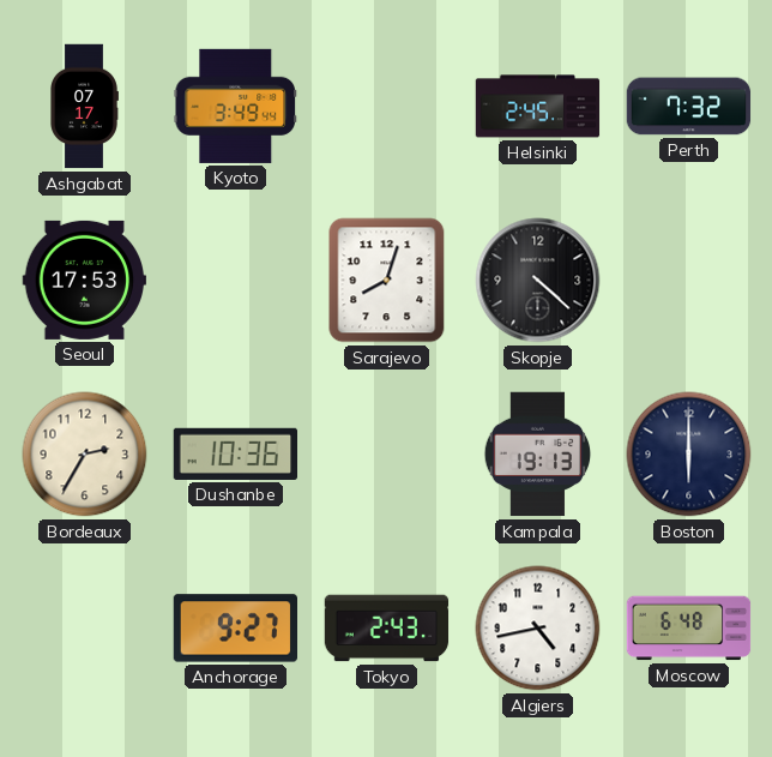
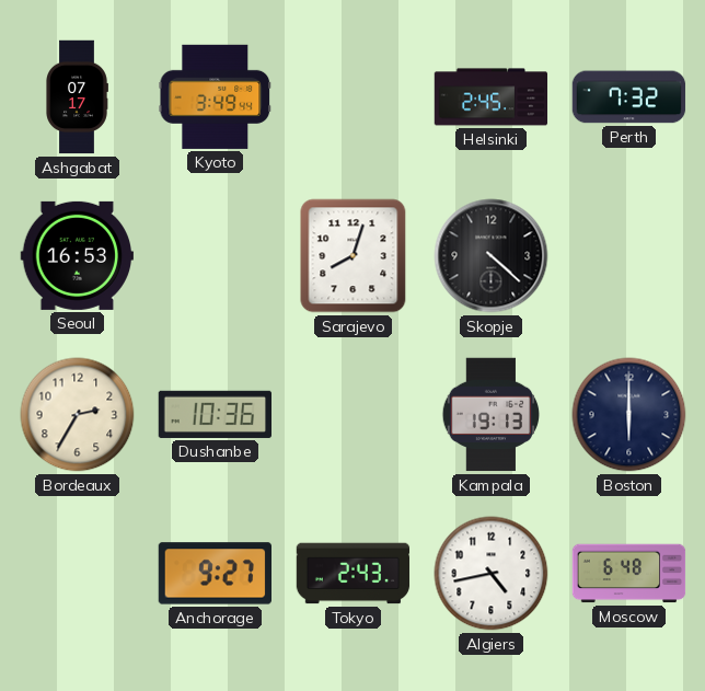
Seoul: 17:53 -> 16:53 (77, 255)
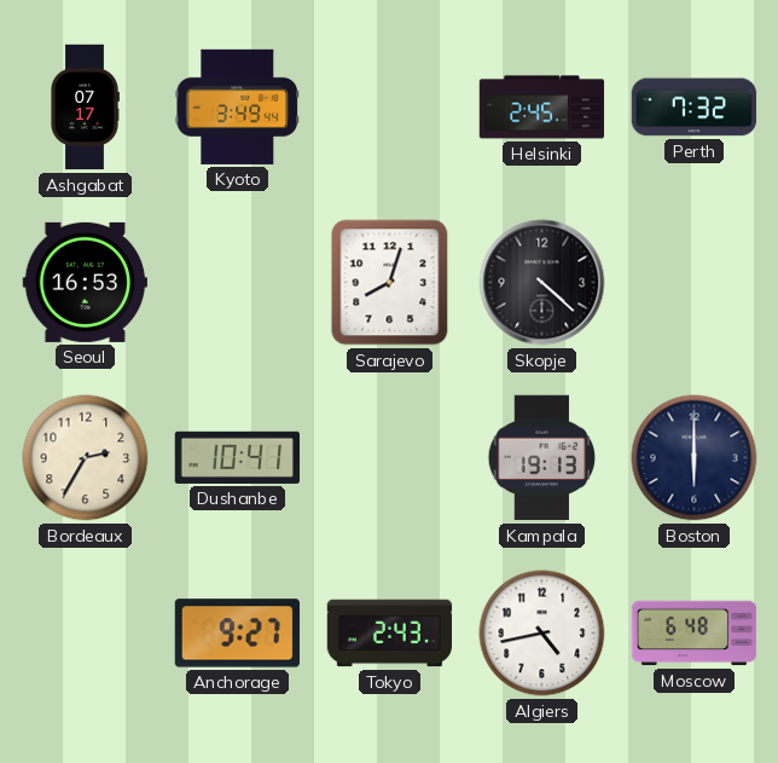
Dushanbe: 10:36 -> 10:41 (237, 457)
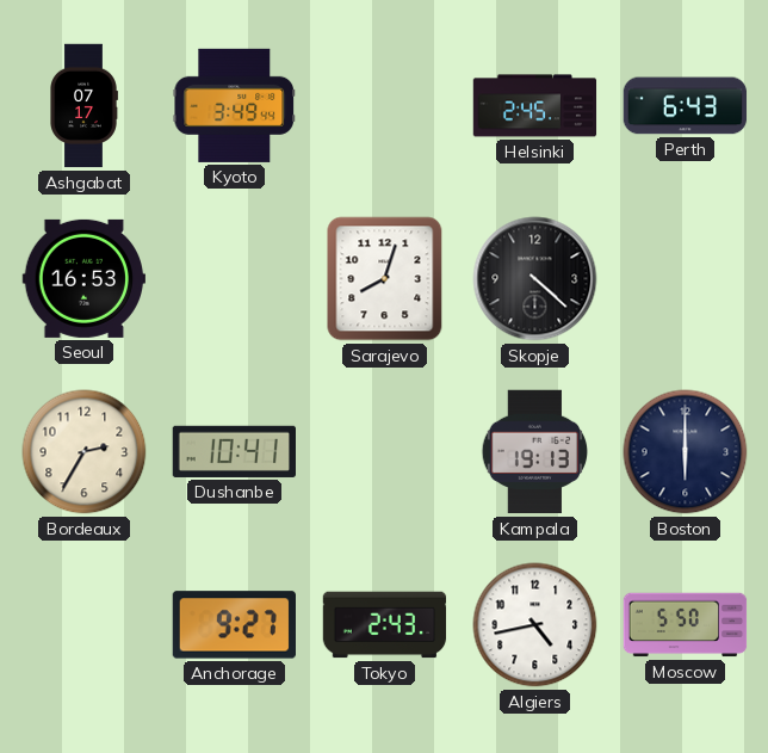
Perth: 7:32 -> 6:43 (686, 106)
Moscow: 6:48 -> 5:50 (686, 625)
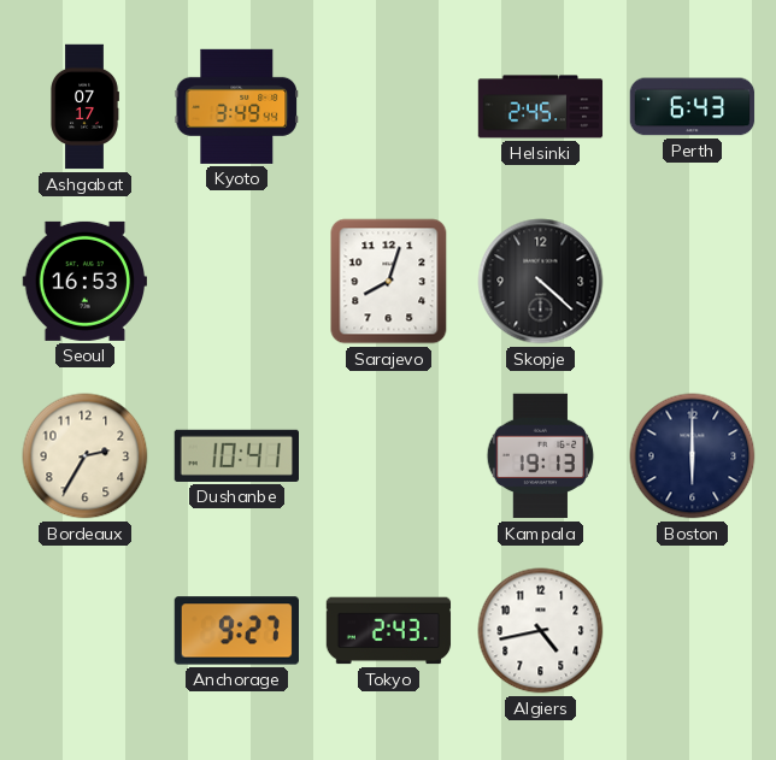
Moscow: 5:50 -> none (686, 625)
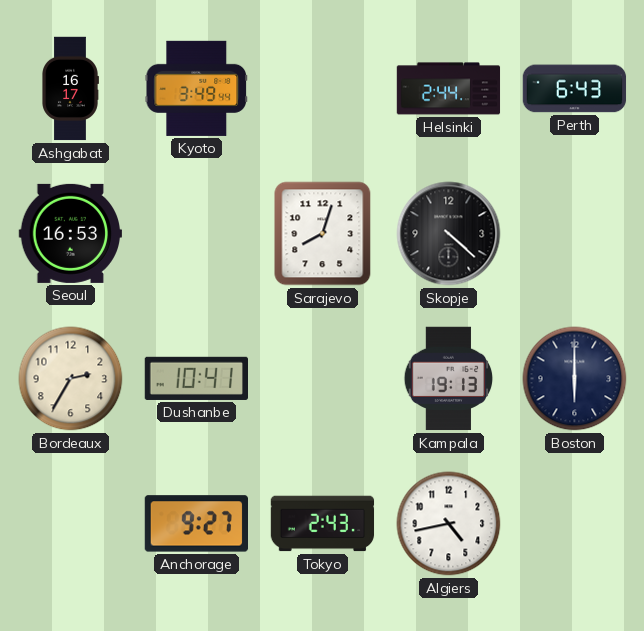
Ashgabat: 07:17 -> 16:17 (70, 89)
Helsinki: 2:45 -> 2:44 (449, 89)
